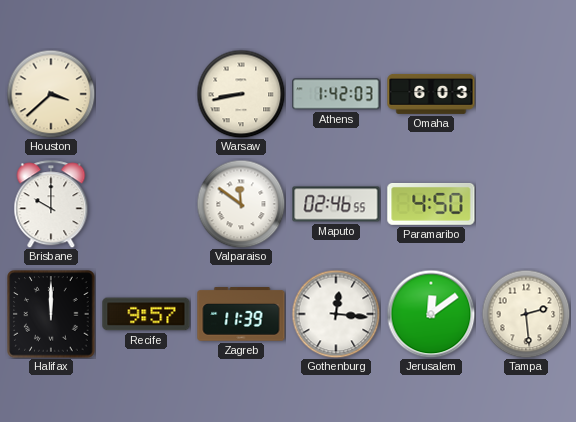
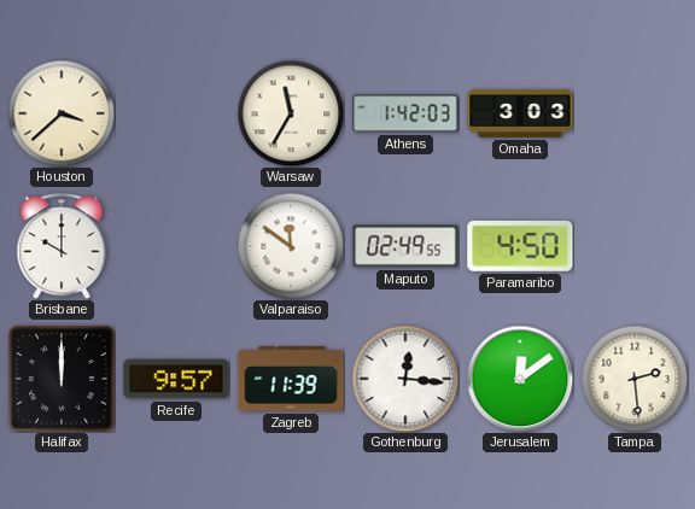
Warsaw: 8:43 -> 11:35 (291, 113)
Omaha: 6:03 -> 3:03 (520, 113)
Maputo: 02:46 -> 02:49 (405, 246)
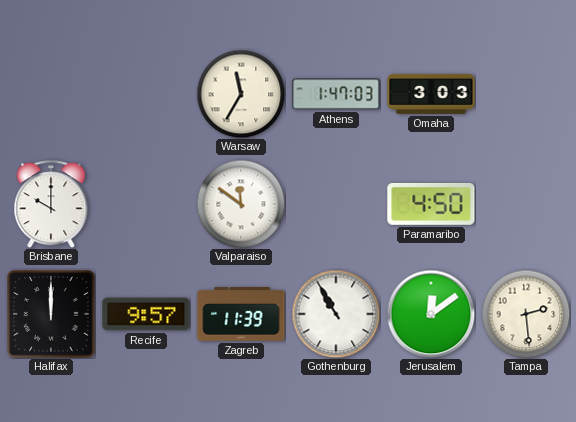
Houston: 3:38 -> none (62, 113)
Athens: 1:42 -> 1:47 (336, 94)
Maputo: 02:49 -> none (405, 246)
Gothenburg: 12:16 -> 10:55 (336, 314)
